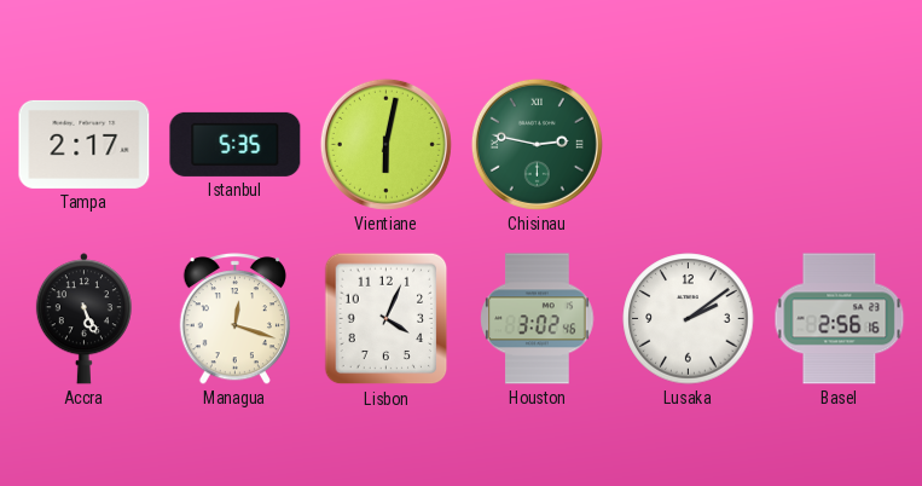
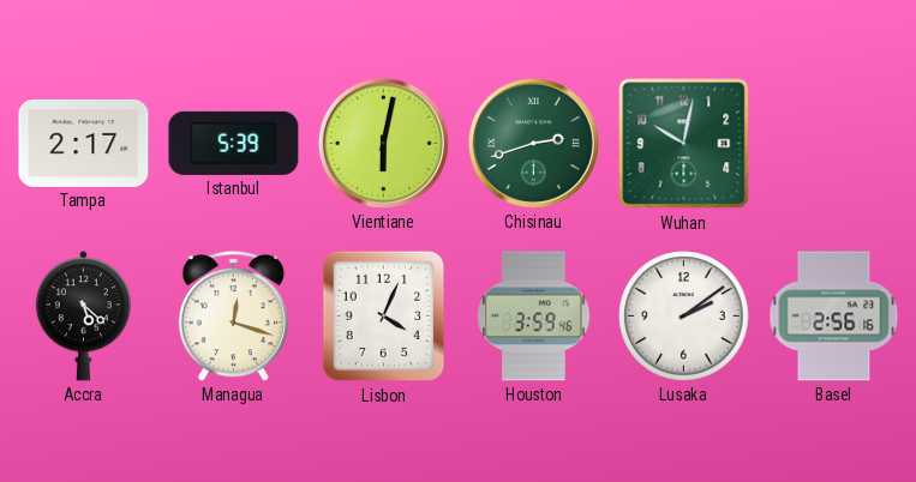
Istanbul: 5:35 -> 5:39 (234, 143)
Chisinau: 2:47 -> 2:42 (533, 143)
Wuhan: none -> 10:02 (684, 144)
Accra: 5:26 -> 5:22 (83, 317)
Houston: 3:02 -> 3:59 (534, 317)
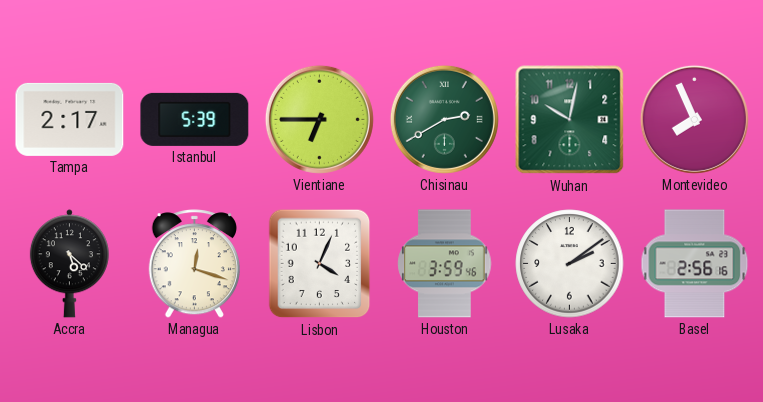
Vientiane: 6:02 -> 6:45 (319, 119)
Chisinau: 2:42 -> 2:40 (444, 119)
Montevideo: none -> 7:56 (694, 119)
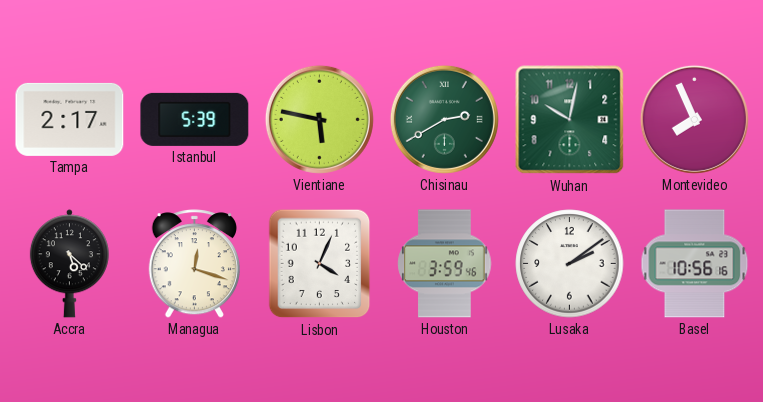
Vientiane: 6:45 -> 5:47 (319, 119)
Basel: 2:56 -> 10:56 (695, 264)
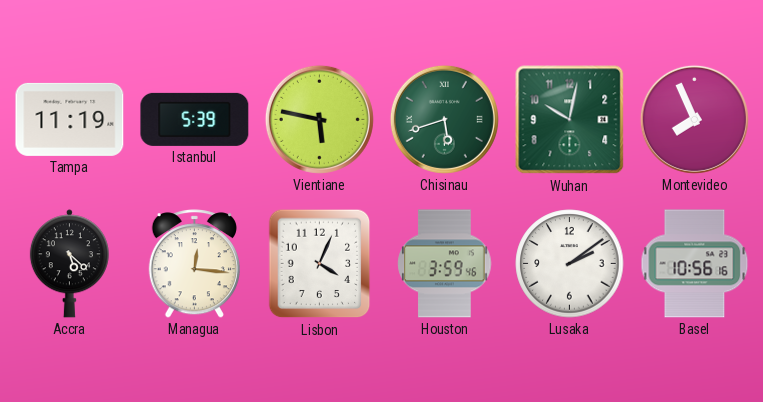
Tampa: 2:17 -> 11:19 (70, 119)
Chisinau: 2:40 -> 5:42 (444, 119)
Managua: 12:18 -> 12:16 (194, 264)
